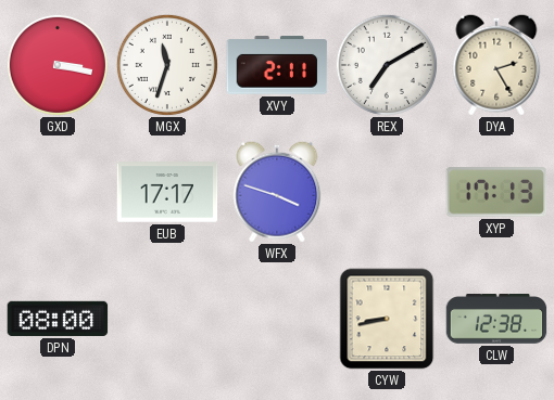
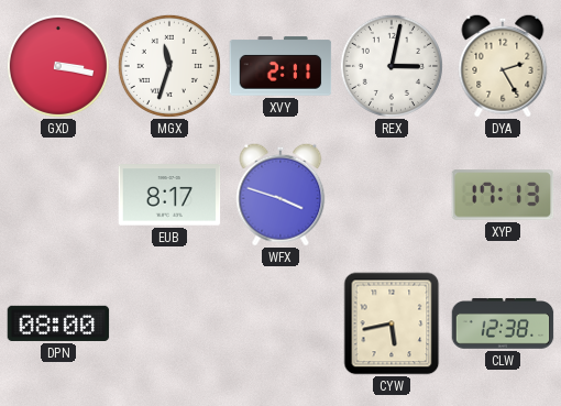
REX: 7:10 -> 3:02 (392, 66)
EUB: 17:17 -> 8:17 (169, 195)
CYW: 8:43 -> 5:43 (392, 323)
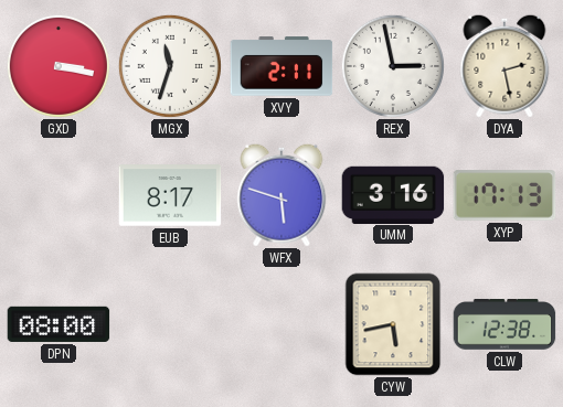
REX: 3:02 -> 2:58 (393, 66)
DYA: 2:25 -> 2:28 (504, 66)
WFX: 3:48 -> 5:48 (281, 195)
UMM: none -> 3:16 (393, 194)
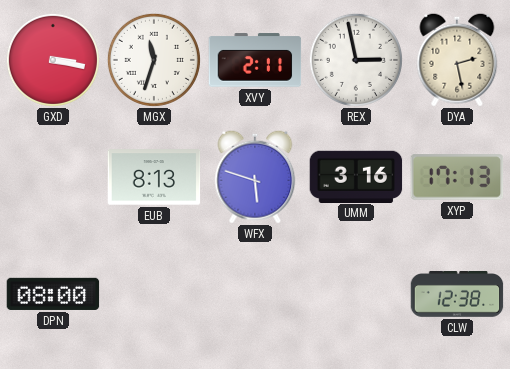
EUB: 8:17 -> 8:13 (154, 177)
CYW: 5:43 -> none (393, 324)
